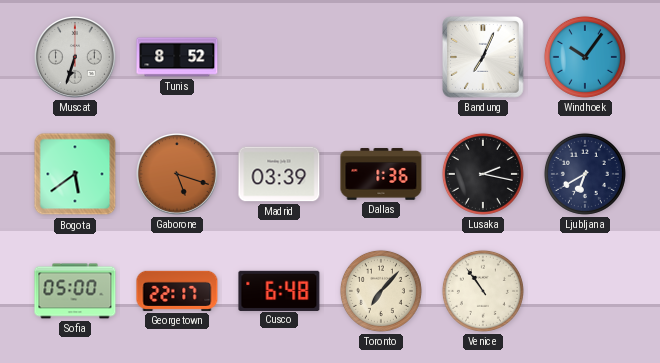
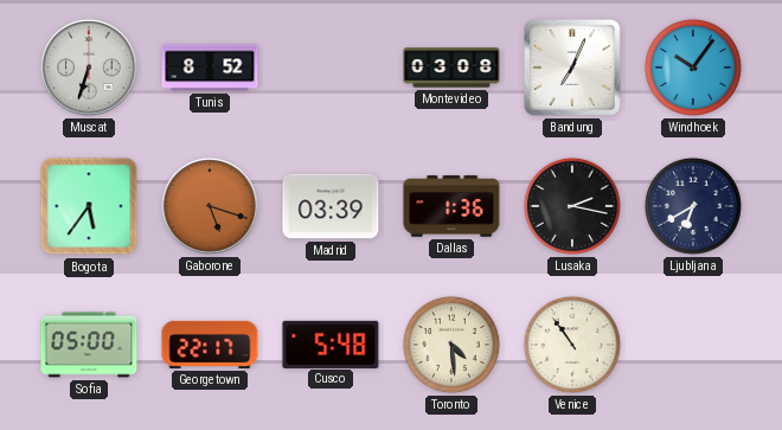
Montevideo: none -> 03:08 (451, 68)
Bogota: 5:39 -> 5:36 (89, 206)
Cusco: 6:48 -> 5:48 (331, 344)
Toronto: 7:07 -> 4:29 (451, 345)
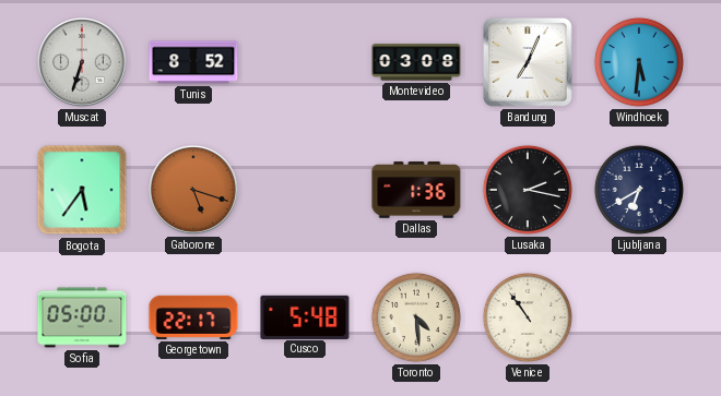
Windhoek: 10:06 -> 5:31 (639, 62)
Madrid: 03:39 -> none (331, 206)
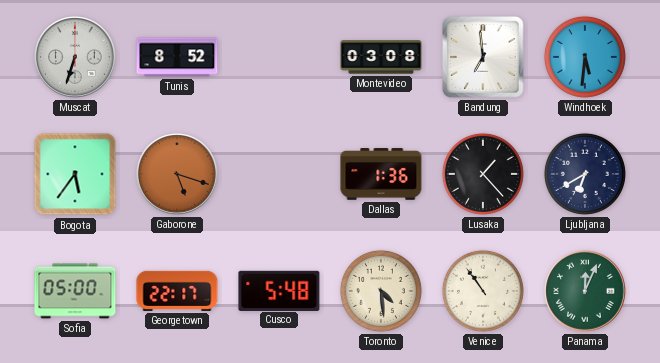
Bandung: 7:04 -> 6:59 (483, 57)
Lusaka: 2:17 -> 1:23 (483, 174)
Panama: none -> 12:04 (586, 292)
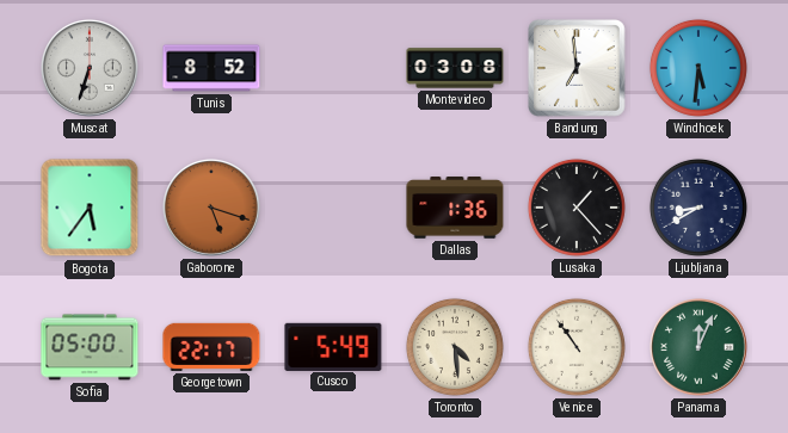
Ljubljana: 6:40 -> 8:40 (698, 208)
Cusco: 5:48 -> 5:49 (333, 346)
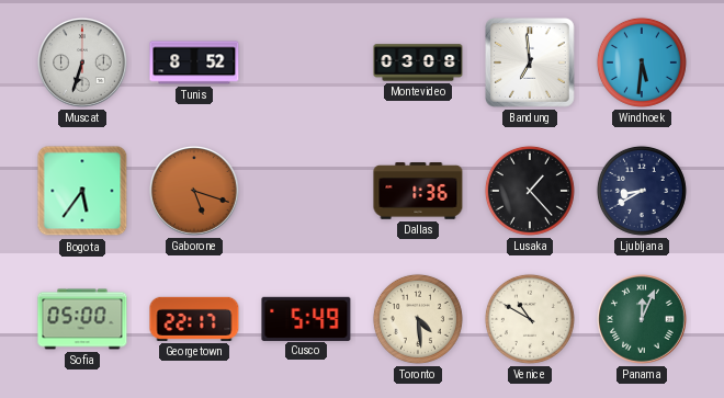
Venice: 10:54 -> 10:50 (530, 319)
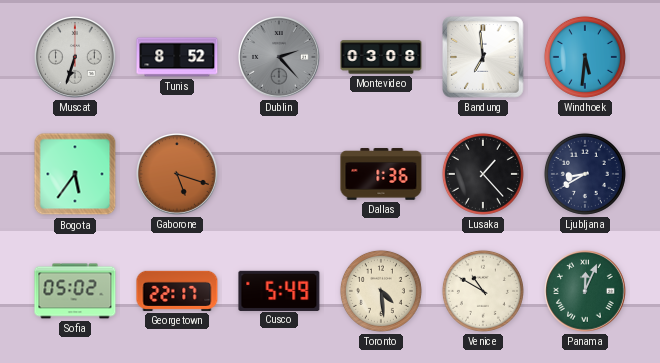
Dublin: none -> 2:23 (280, 58)
Sofia: 05:00 -> 05:02 (75, 291)
